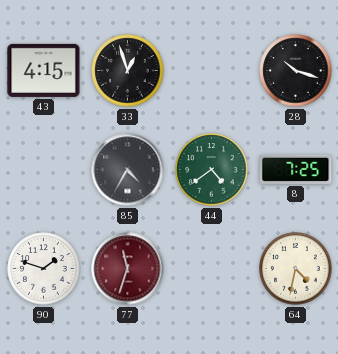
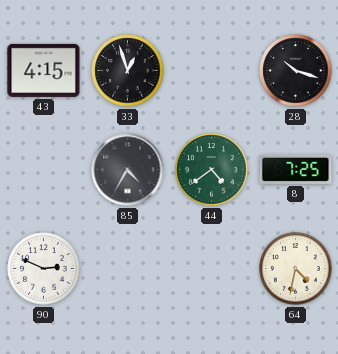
90: 1:48 -> 2:49 (44, 269)
77: 11:33 -> none (128, 269)
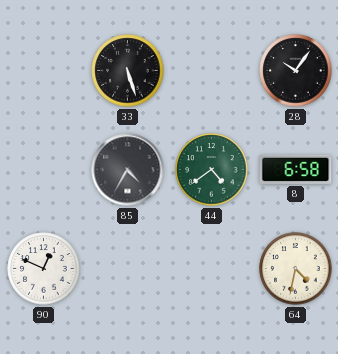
43: 4:15 -> none (44, 70)
33: 12:57 -> 5:27 (128, 71)
28: 10:18 -> 10:06 (296, 71)
8: 7:25 -> 6:58 (296, 169)
90: 2:49 -> 12:49 (44, 269)
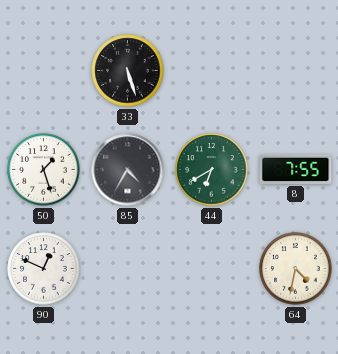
28: 10:06 -> none (296, 71)
50: none -> 1:27 (44, 170)
44: 4:39 -> 6:40 (212, 170)
8: 6:58 -> 7:55 (296, 169)
